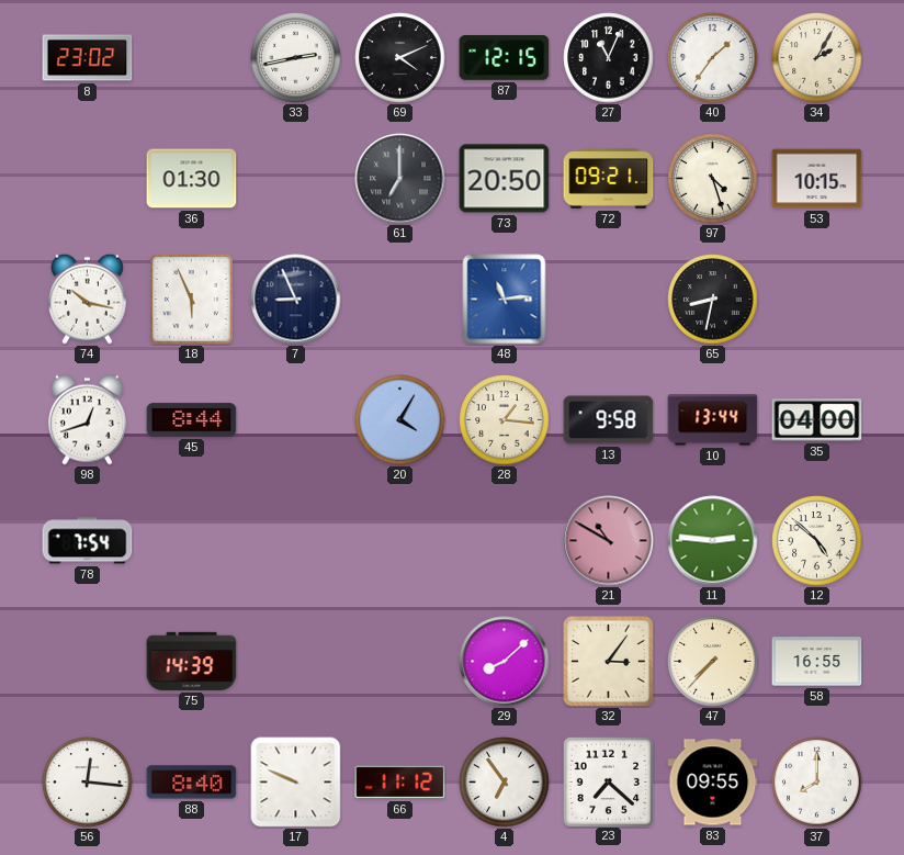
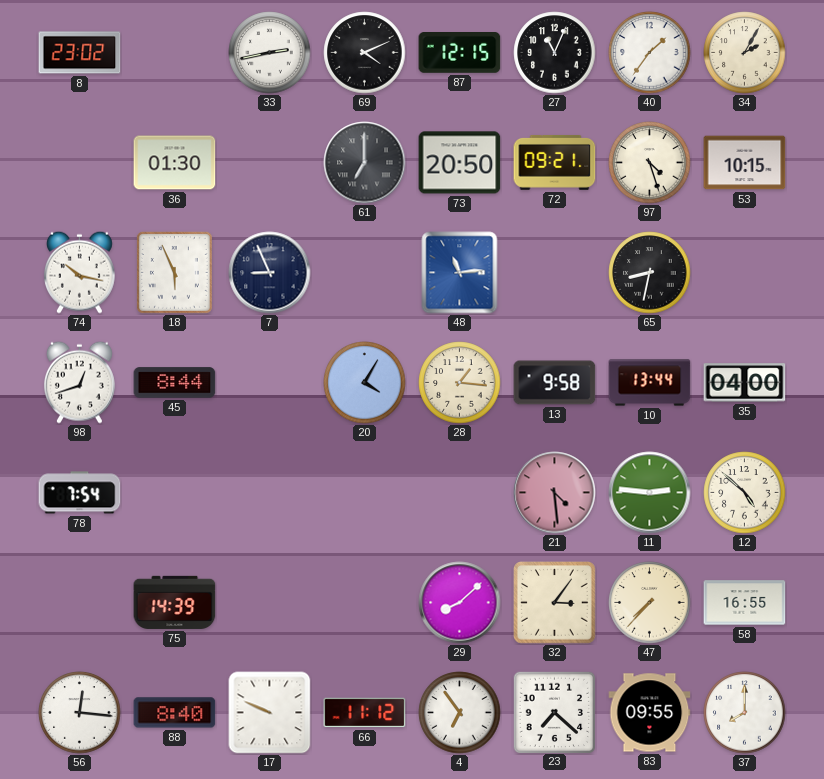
21: 10:50 -> 4:29 (555, 493)
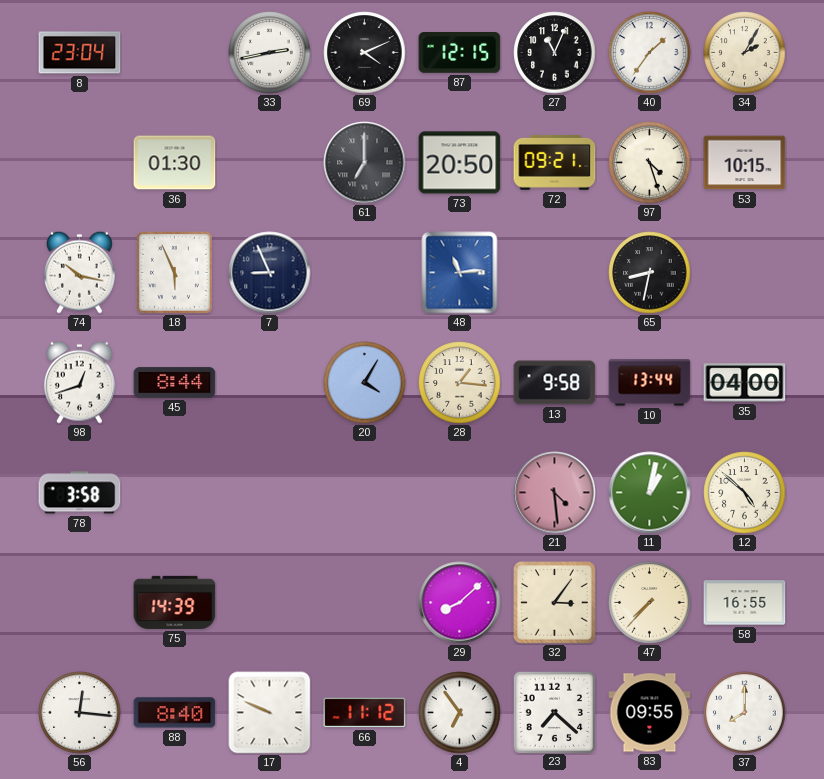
8: 23:02 -> 23:04 (80, 53)
78: 7:54 -> 3:58 (80, 493)
11: 2:46 -> 1:02 (650, 493)
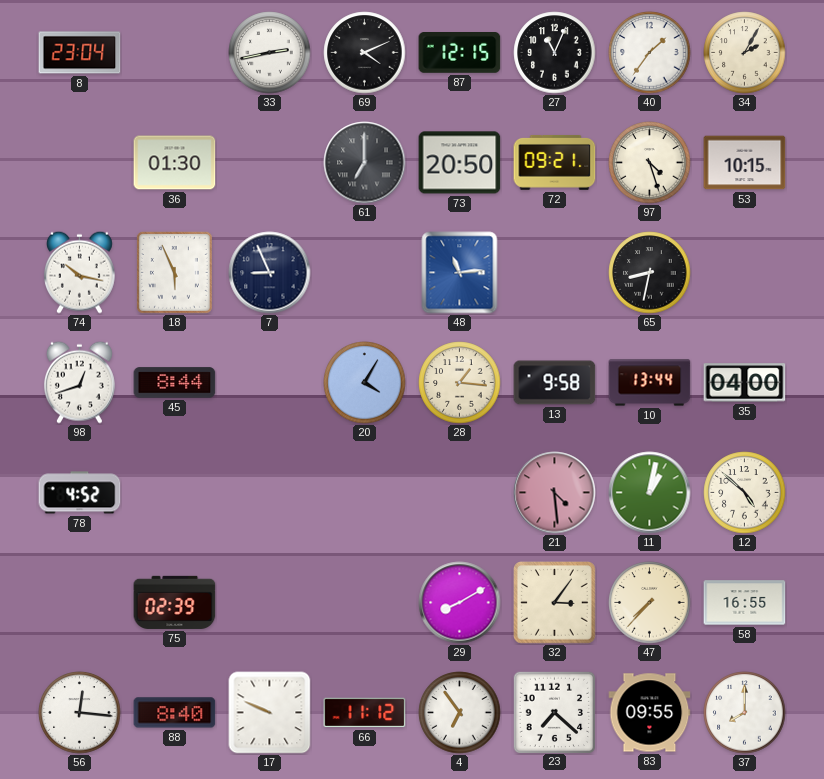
78: 3:58 -> 4:52 (80, 493)
75: 14:39 -> 02:39 (175, 602)
29: 8:08 -> 8:10 (460, 603)
